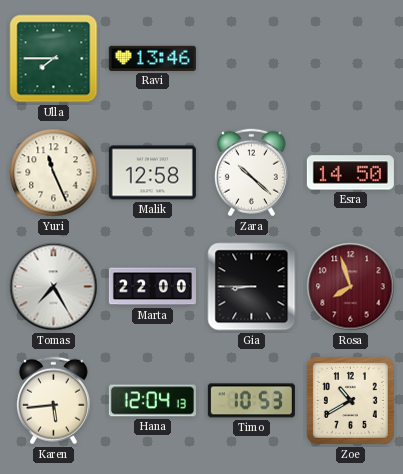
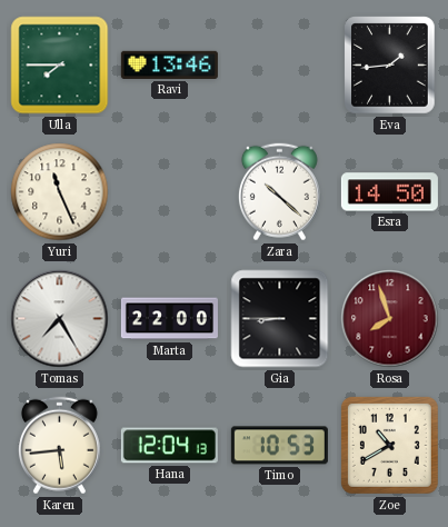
Eva: none -> 1:44 (390, 66)
Malik: 12:58 -> none (152, 173)
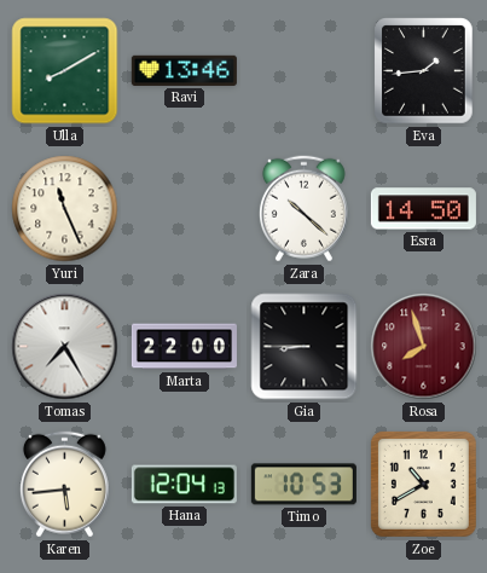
Ulla: 7:45 -> 8:10 (65, 71)
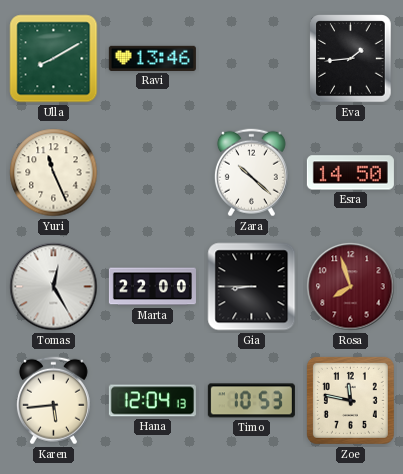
Tomas: 7:25 -> 12:25 (54, 287)
Zoe: 10:40 -> 11:47 (350, 400)
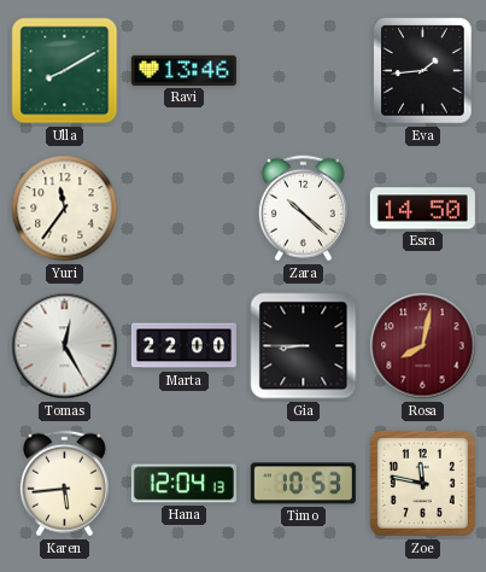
Yuri: 11:26 -> 11:36 (65, 209)
Rosa: 7:57 -> 8:02 (423, 346)
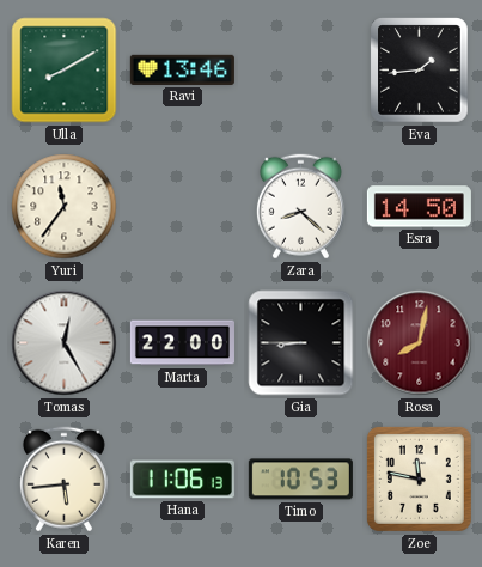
Zara: 10:22 -> 8:22 (300, 207)
Hana: 12:04 -> 11:06 (182, 480)
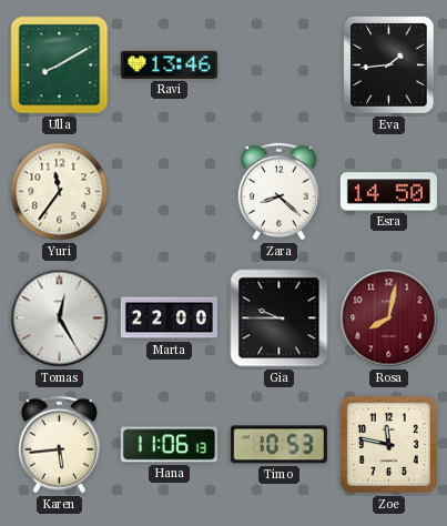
Gia: 8:45 -> 9:45 (280, 318)
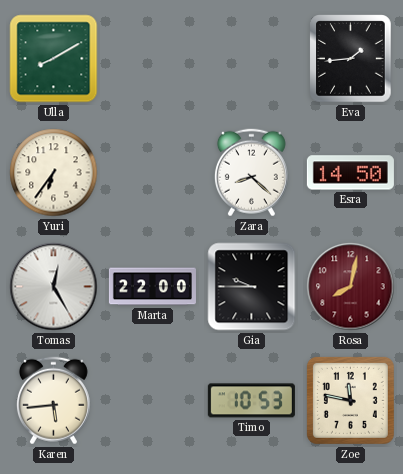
Ravi: 13:46 -> none (169, 64)
Yuri: 11:36 -> 6:36 (54, 173)
Hana: 11:06 -> none (169, 445)
